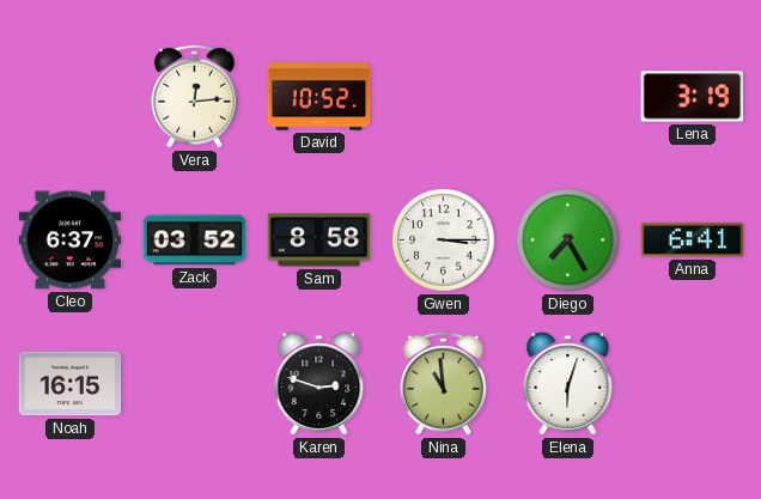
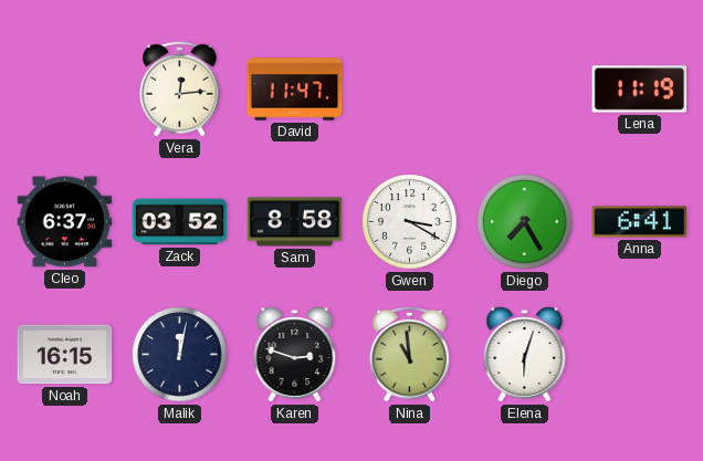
David: 10:52 -> 11:47 (295, 90)
Lena: 3:19 -> 11:19 (640, 90)
Gwen: 3:15 -> 3:20 (410, 222)
Malik: none -> 12:02 (180, 355)
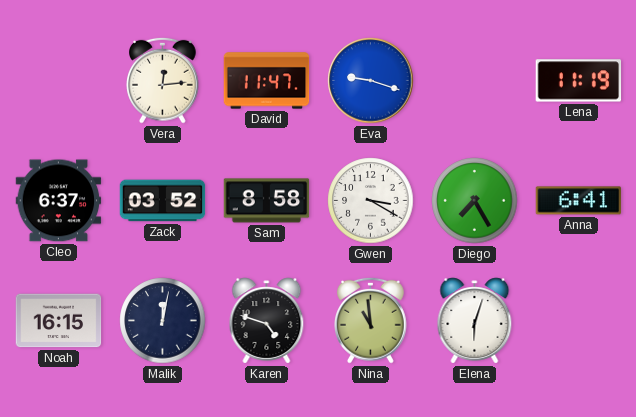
Eva: none -> 9:18 (371, 81)
Karen: 2:48 -> 4:48 (267, 321)
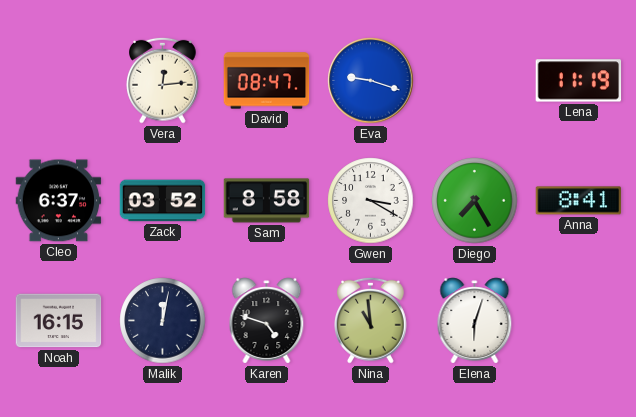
David: 11:47 -> 08:47 (267, 81)
Anna: 6:41 -> 8:41 (579, 201)
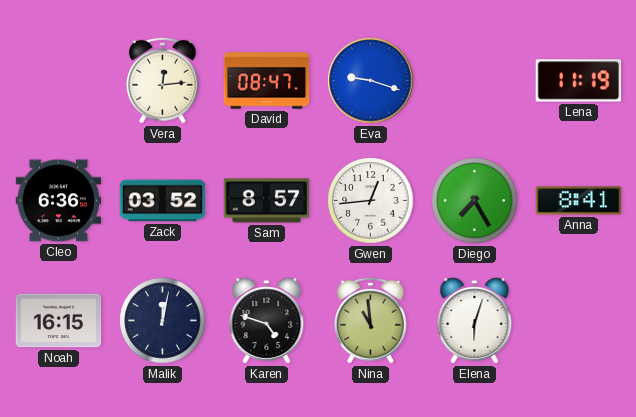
Cleo: 6:37 -> 6:36 (59, 201)
Sam: 8:58 -> 8:57 (267, 201)
Gwen: 3:20 -> 12:44 (371, 201)
